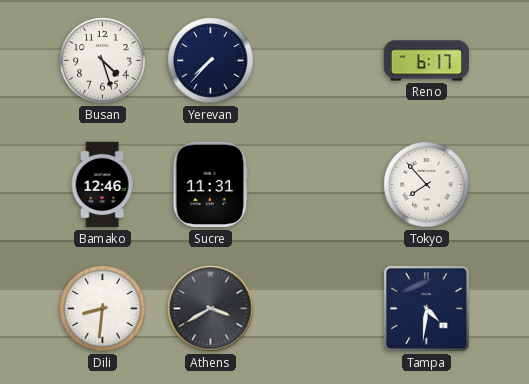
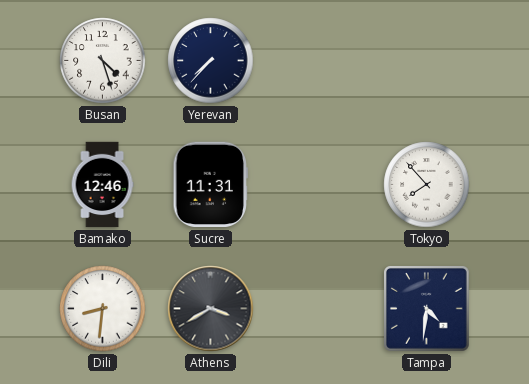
Reno: 6:17 -> none (427, 61)
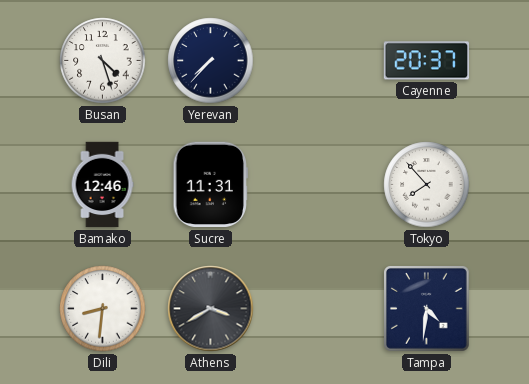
Cayenne: none -> 20:37 (427, 61)
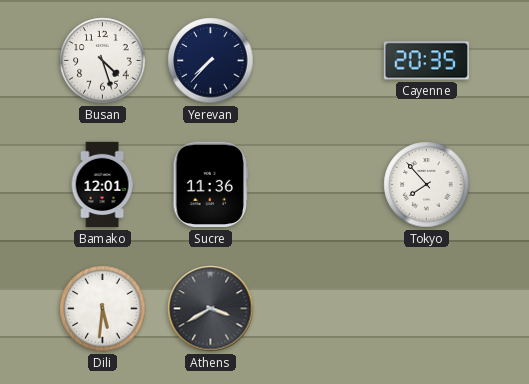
Cayenne: 20:37 -> 20:35 (427, 61)
Bamako: 12:46 -> 12:01 (102, 185)
Sucre: 11:31 -> 11:36 (210, 185)
Dili: 8:31 -> 5:31 (103, 309)
Tampa: 4:31 -> none (427, 309)
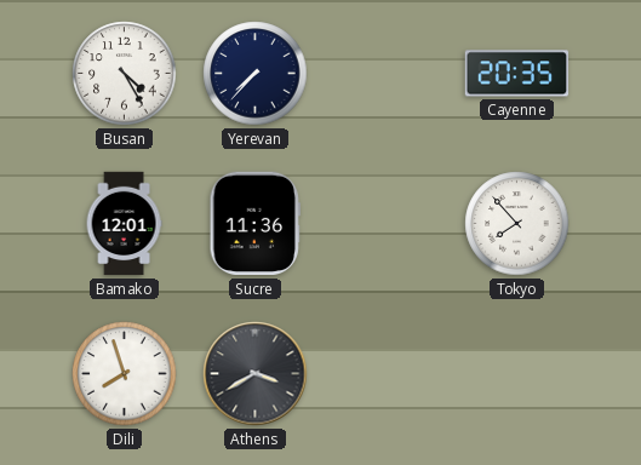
Busan: 4:27 -> 4:25 (125, 74)
Dili: 5:31 -> 7:57 (125, 374)
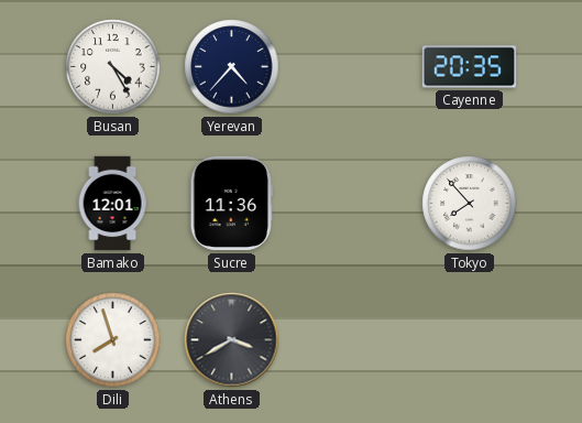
Yerevan: 7:37 -> 4:37 (232, 67)
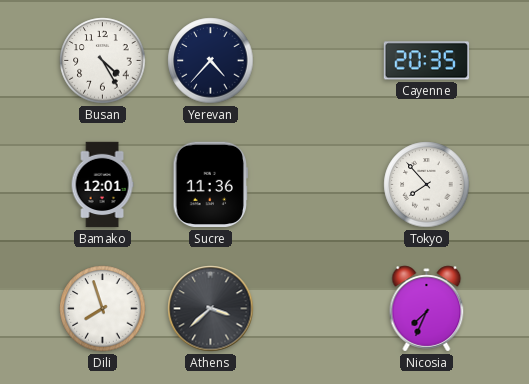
Athens: 3:40 -> 3:38 (211, 309)
Nicosia: none -> 7:34 (427, 309)
